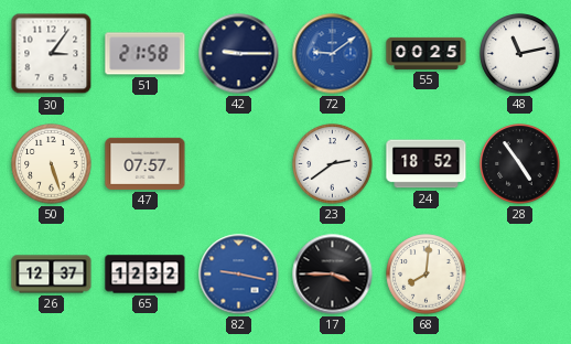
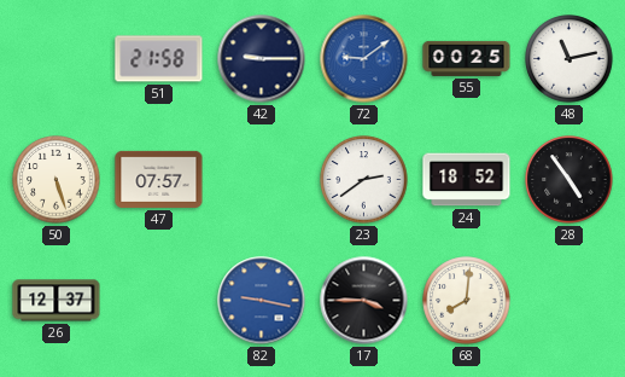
30: 3:06 -> none (52, 54)
65: 12:32 -> none (146, 275)
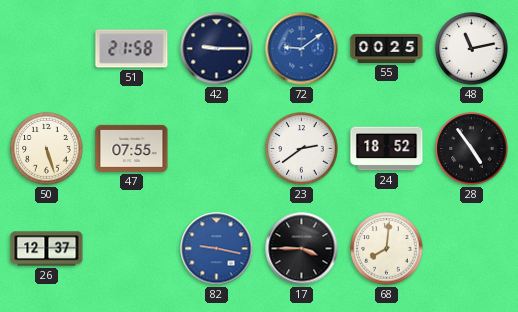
47: 07:57 -> 07:55 (132, 148)
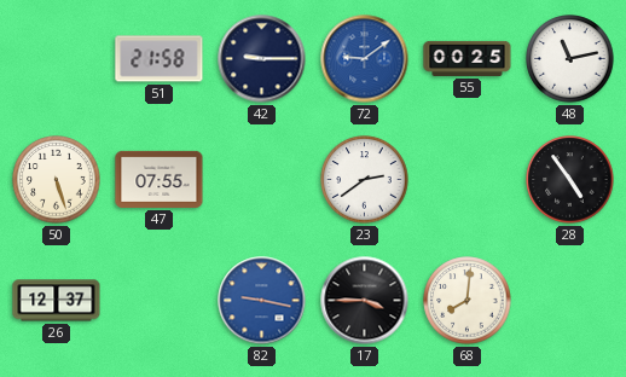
24: 18:52 -> none (387, 149)
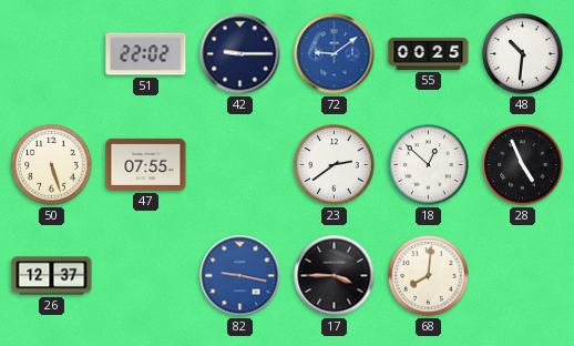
51: 21:58 -> 22:02 (146, 54)
48: 11:13 -> 10:31 (523, 54)
18: none -> 12:52 (429, 165)
28: 4:54 -> 4:56 (523, 165)
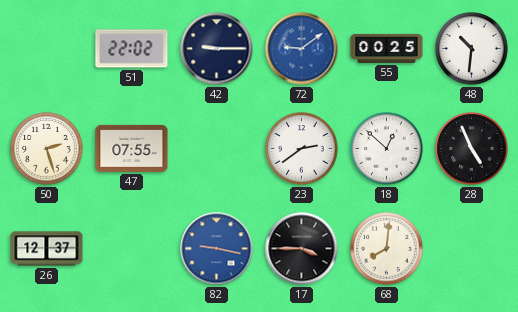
50: 5:27 -> 2:27 (47, 149)
